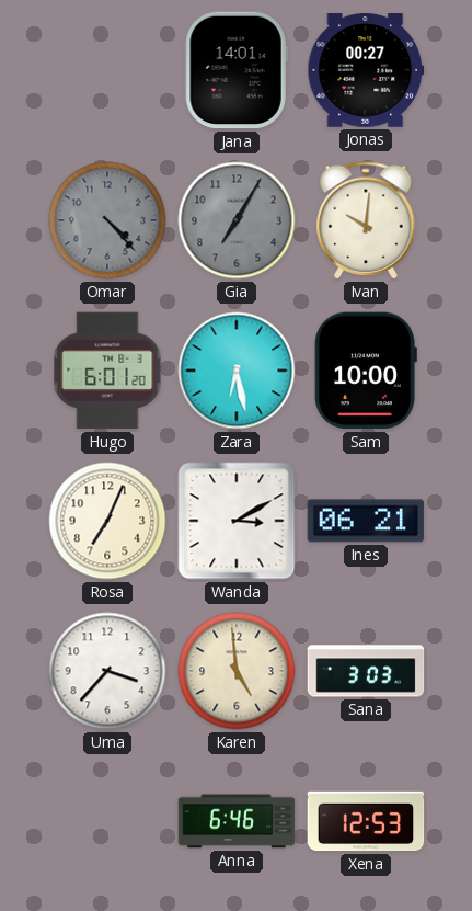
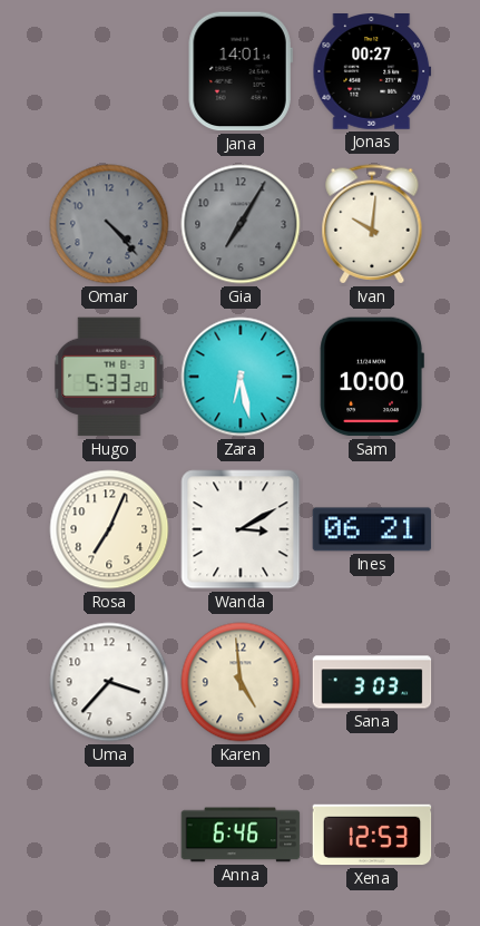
Hugo: 6:01 -> 5:33 (109, 377)
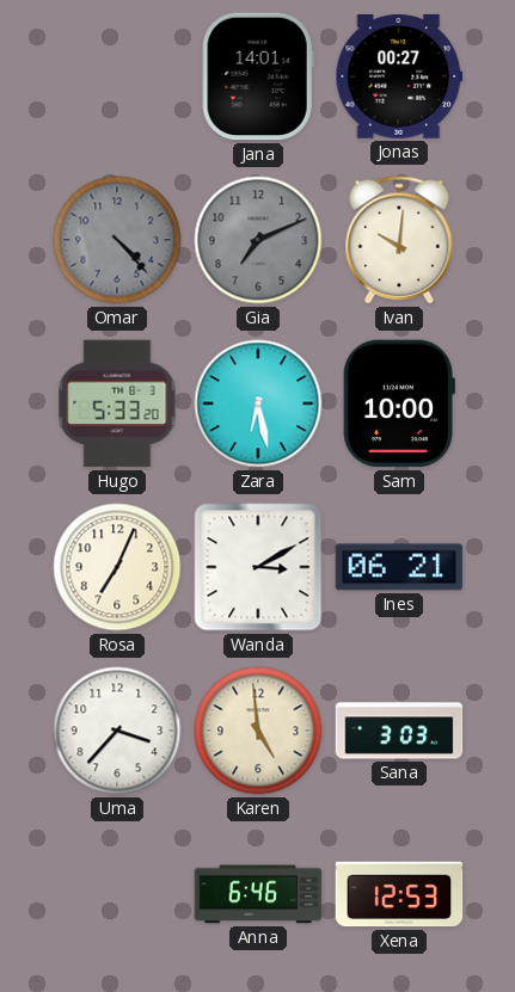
Gia: 7:05 -> 7:11 (258, 240)
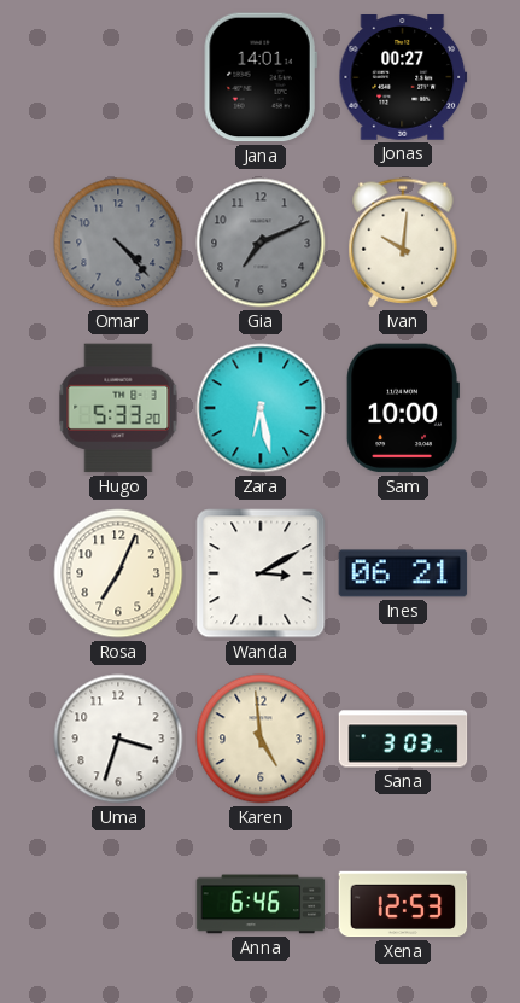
Uma: 3:37 -> 3:33 (118, 739)
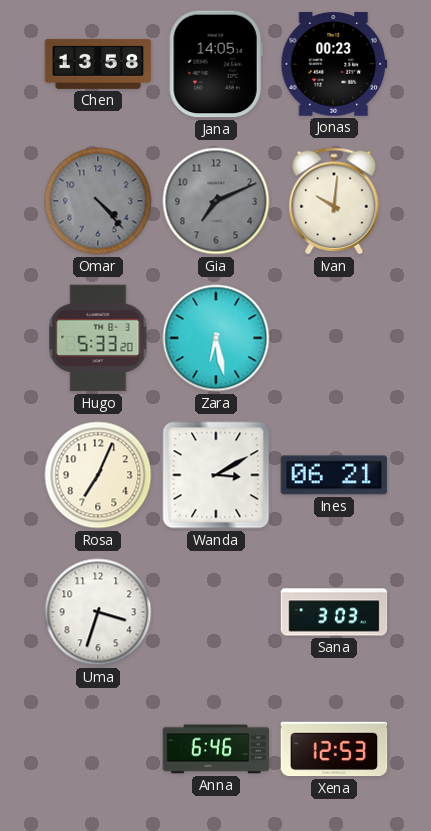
Chen: none -> 13:58 (98, 64)
Jana: 14:01 -> 14:05 (216, 64)
Jonas: 00:27 -> 00:23 (334, 65)
Sam: 10:00 -> none (403, 408)
Karen: 4:59 -> none (261, 739)
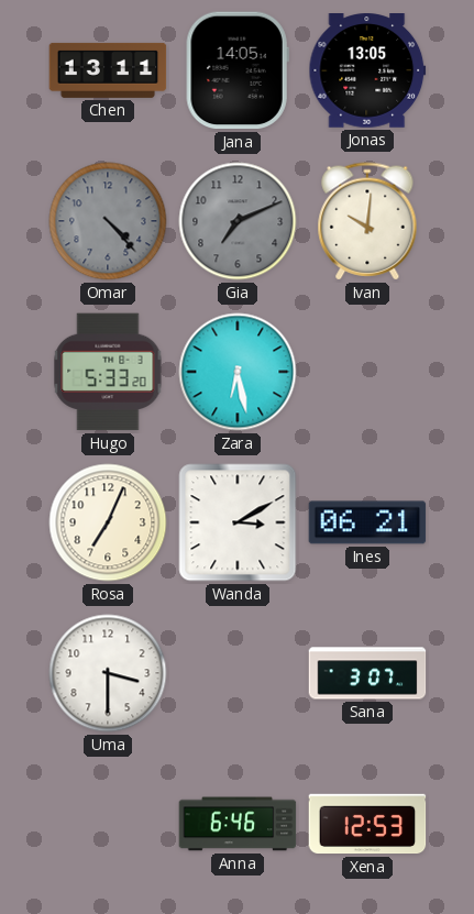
Chen: 13:58 -> 13:11 (108, 70)
Jonas: 00:23 -> 13:05 (367, 71)
Uma: 3:33 -> 3:30 (108, 673)
Sana: 3:03 -> 3:07 (367, 673)
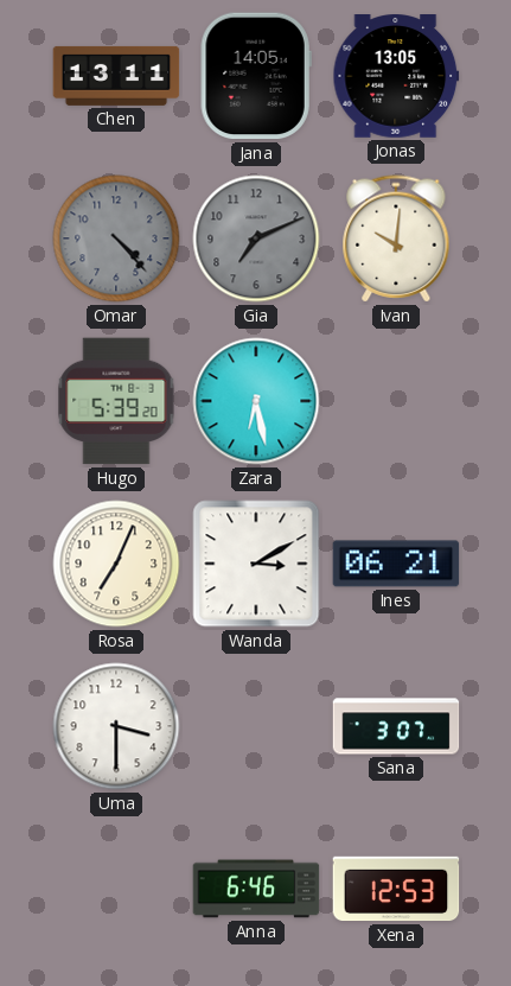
Hugo: 5:33 -> 5:39 (116, 401)
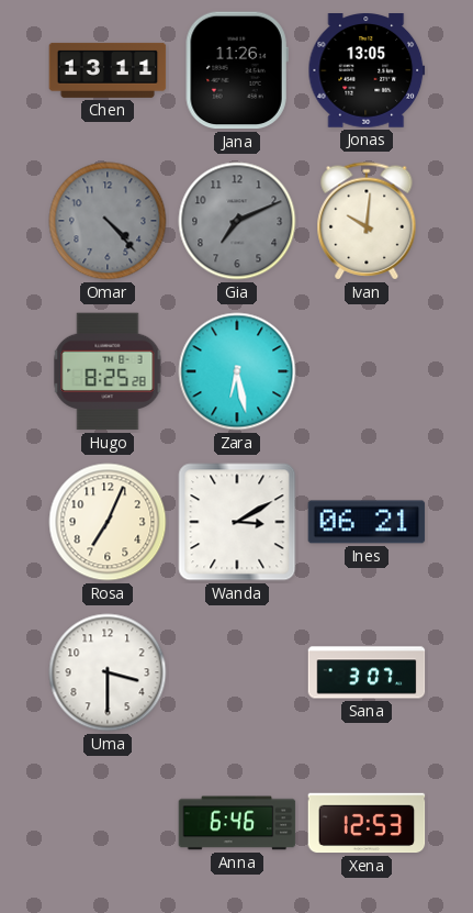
Jana: 14:05 -> 11:26 (237, 70)
Hugo: 5:39 -> 8:25 (108, 371)
